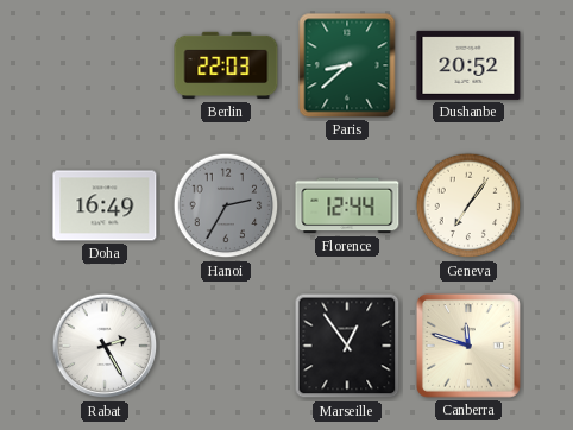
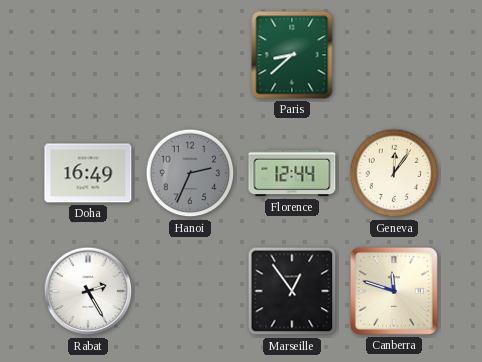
Berlin: 22:03 -> none (226, 65)
Dushanbe: 20:52 -> none (468, 65)
Hanoi: 2:35 -> 2:34 (190, 173)
Geneva: 7:06 -> 12:06 (394, 173)
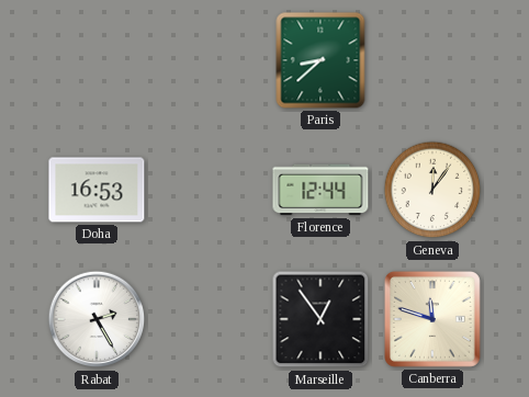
Doha: 16:49 -> 16:53 (97, 190)
Hanoi: 2:34 -> none (190, 173)
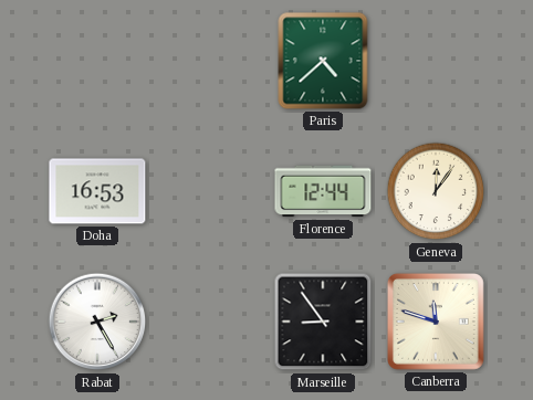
Paris: 8:38 -> 4:38 (323, 61)
Marseille: 12:54 -> 8:54 (323, 322)
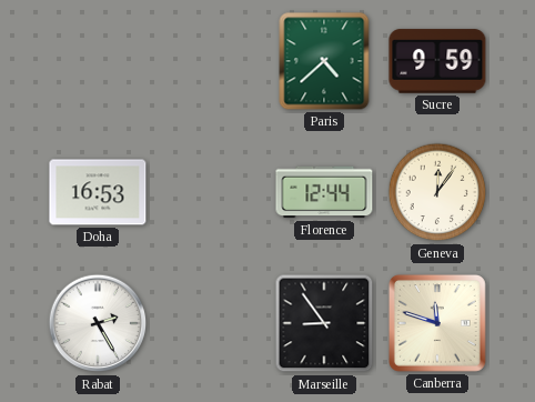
Sucre: none -> 9:59 (437, 61)
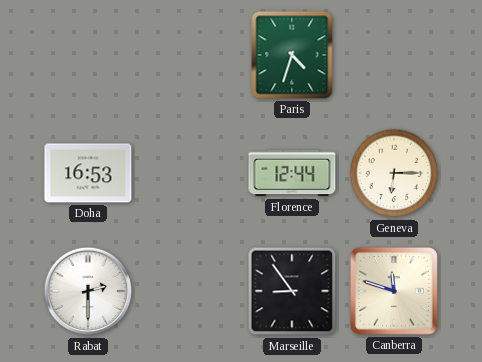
Paris: 4:38 -> 4:33 (292, 55)
Sucre: 9:59 -> none (437, 61)
Geneva: 12:06 -> 6:15 (394, 173)
Rabat: 2:25 -> 2:30 (88, 291)
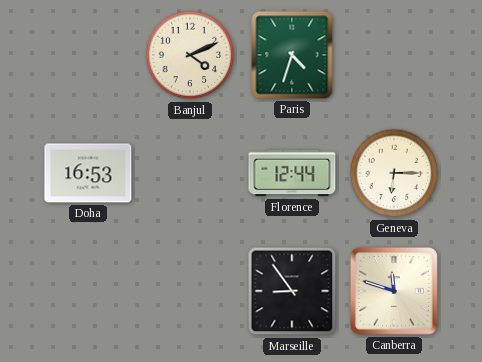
Banjul: none -> 4:11 (190, 55)
Rabat: 2:30 -> none (88, 291)
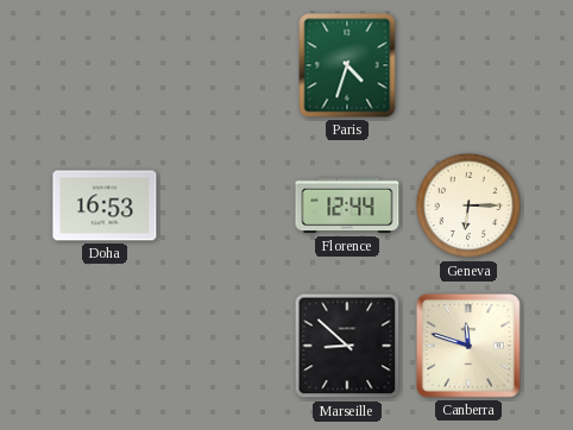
Banjul: 4:11 -> none (190, 55)
Marseille: 8:54 -> 8:52 (347, 346)
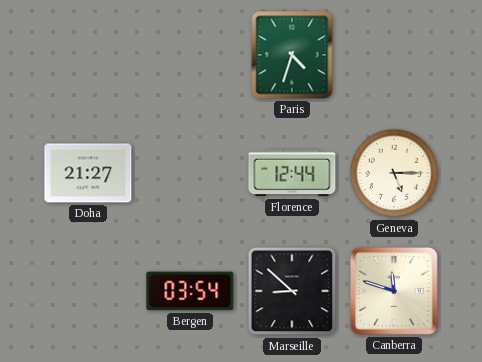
Doha: 16:53 -> 21:27 (88, 173)
Geneva: 6:15 -> 5:15 (394, 173)
Bergen: none -> 03:54 (190, 291)
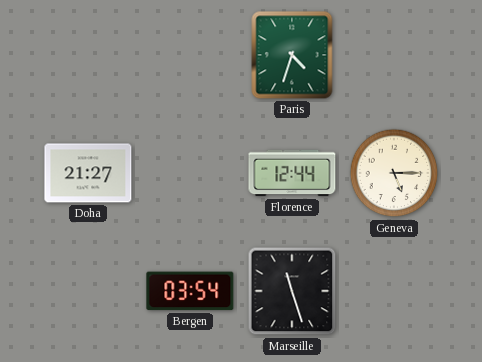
Marseille: 8:52 -> 11:27 (292, 291)
Canberra: 11:48 -> none (394, 291)
